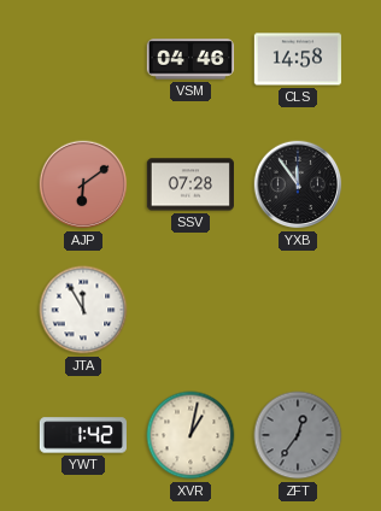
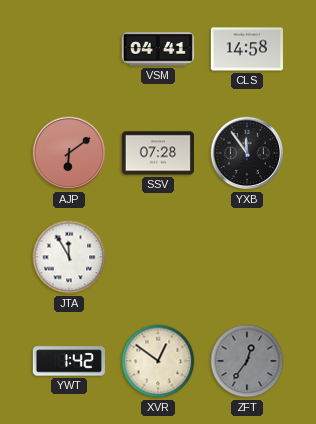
VSM: 04:46 -> 04:41 (158, 49)
XVR: 1:02 -> 12:51 (158, 361)
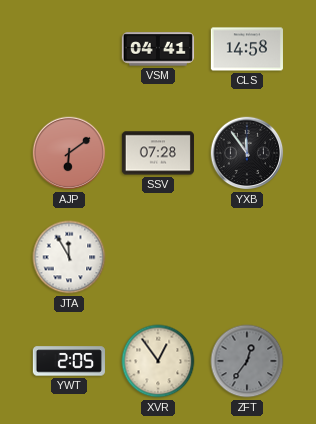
YWT: 1:42 -> 2:05 (69, 361)
XVR: 12:51 -> 12:54 (158, 361)
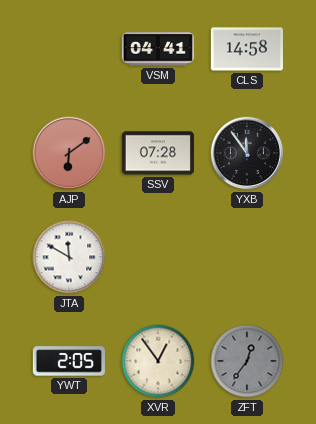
JTA: 11:55 -> 11:50 (69, 257)
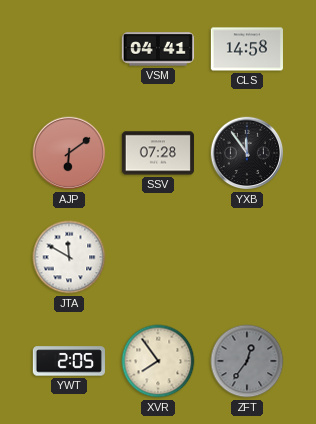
XVR: 12:54 -> 7:54 (158, 361)
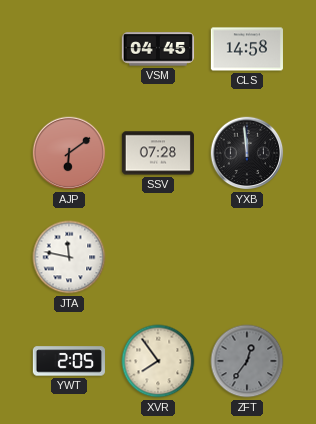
VSM: 04:41 -> 04:45 (158, 49)
YXB: 11:54 -> 11:59 (247, 153)
JTA: 11:50 -> 11:47 (69, 257)
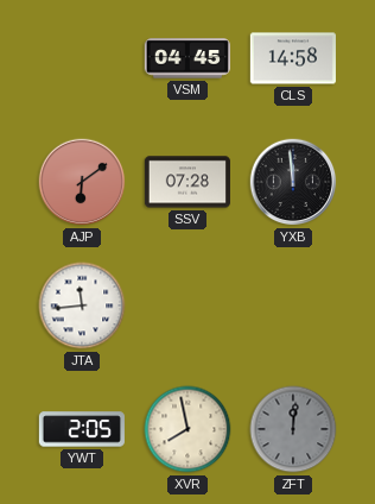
JTA: 11:47 -> 11:44 (82, 305)
XVR: 7:54 -> 7:58 (188, 429)
ZFT: 12:36 -> 12:01 (293, 429)
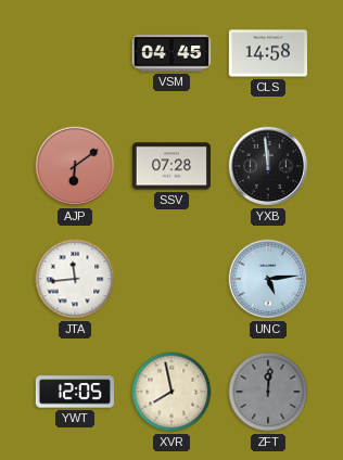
UNC: none -> 5:14 (268, 279)
YWT: 2:05 -> 12:05 (75, 392)
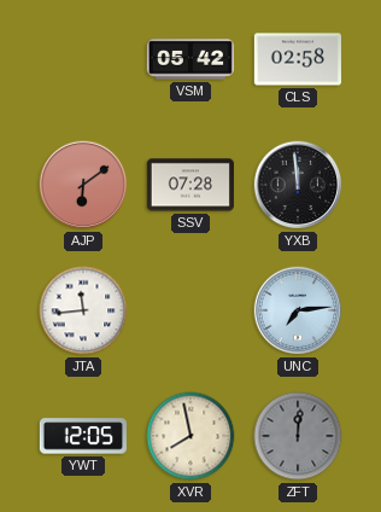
VSM: 04:45 -> 05:42 (190, 59)
CLS: 14:58 -> 02:58 (298, 59)
UNC: 5:14 -> 7:14 (298, 310)
